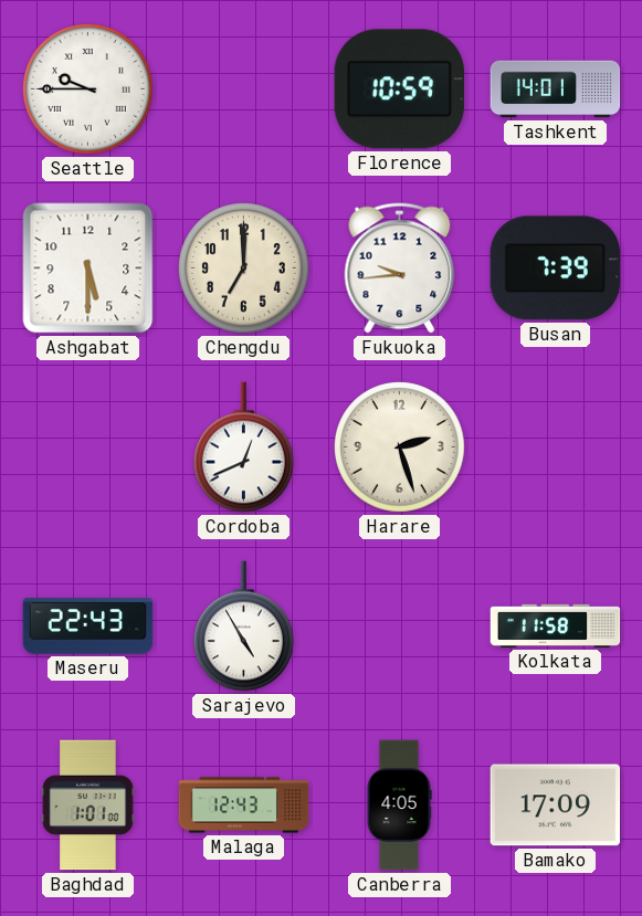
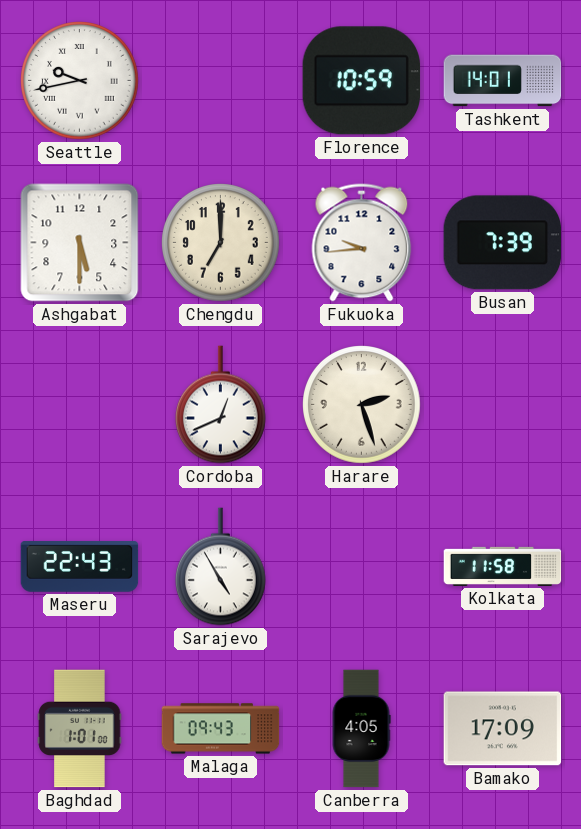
Seattle: 9:45 -> 9:43 (80, 81)
Malaga: 12:43 -> 09:43 (221, 729)
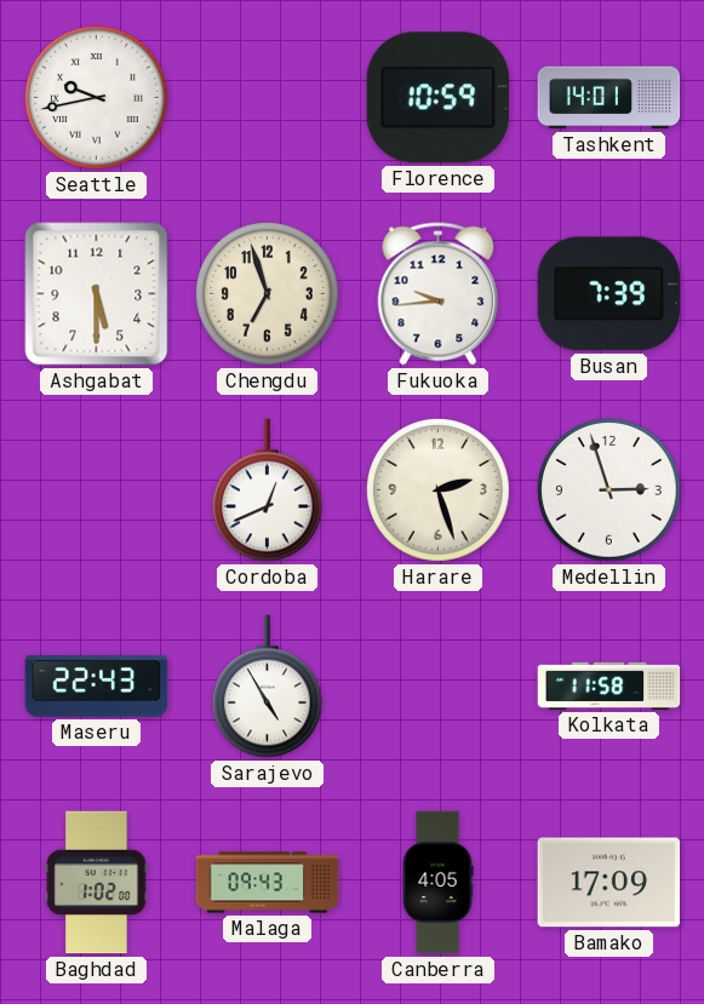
Chengdu: 7:00 -> 6:57 (268, 294)
Medellin: none -> 2:57 (609, 490)
Baghdad: 1:01 -> 1:02 (97, 883)
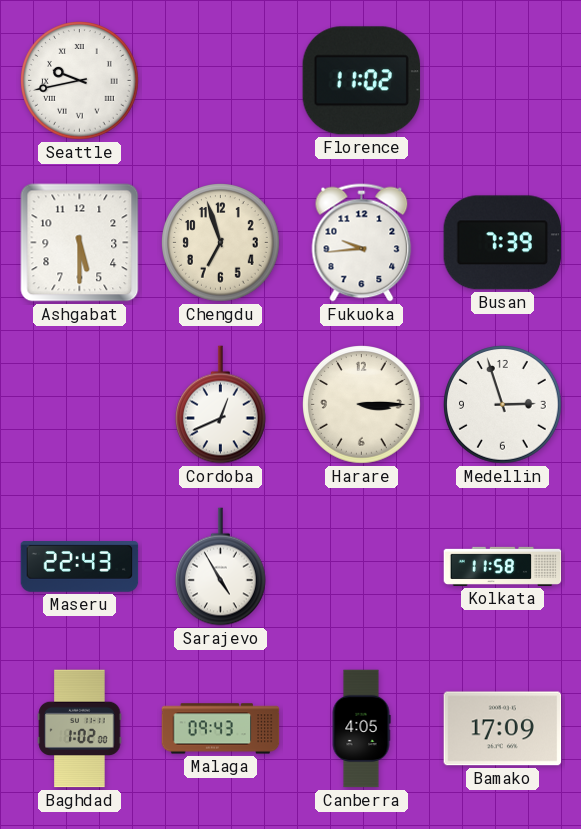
Florence: 10:59 -> 11:02 (362, 81)
Tashkent: 14:01 -> none (609, 98)
Harare: 2:27 -> 3:15 (362, 405)
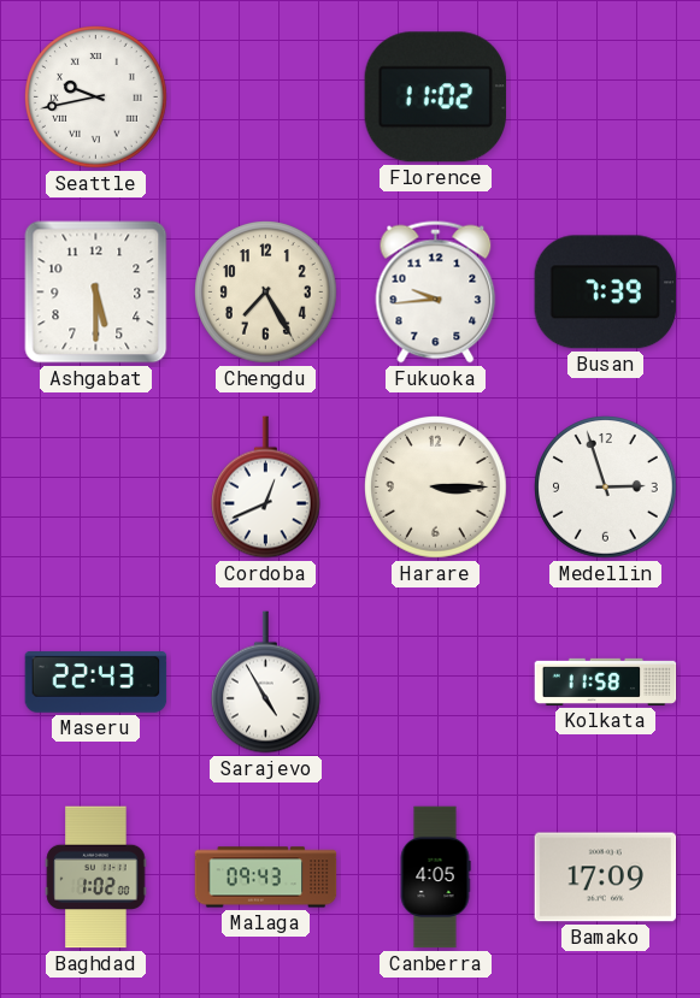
Chengdu: 6:57 -> 7:25 (266, 293)
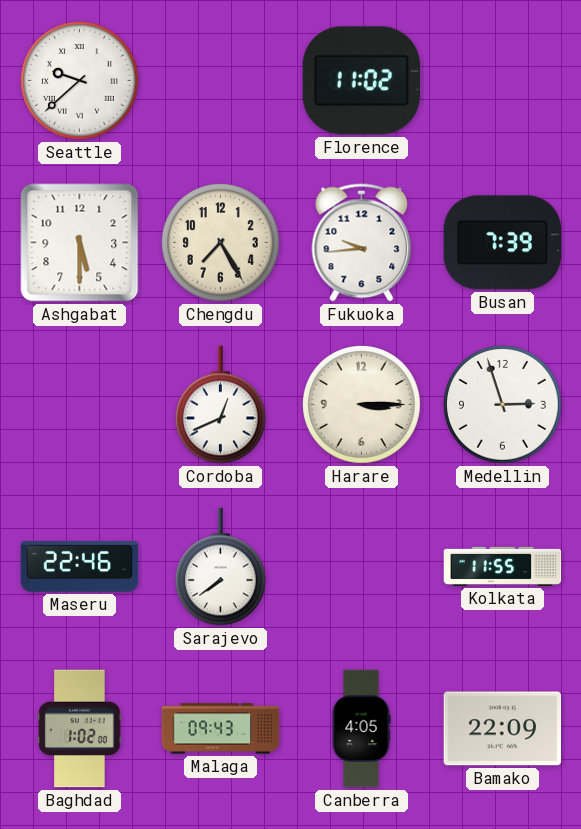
Seattle: 9:43 -> 9:38 (80, 81)
Maseru: 22:43 -> 22:46 (80, 567)
Sarajevo: 4:55 -> 7:39 (221, 567)
Kolkata: 11:58 -> 11:55 (503, 566)
Bamako: 17:09 -> 22:09 (503, 729)
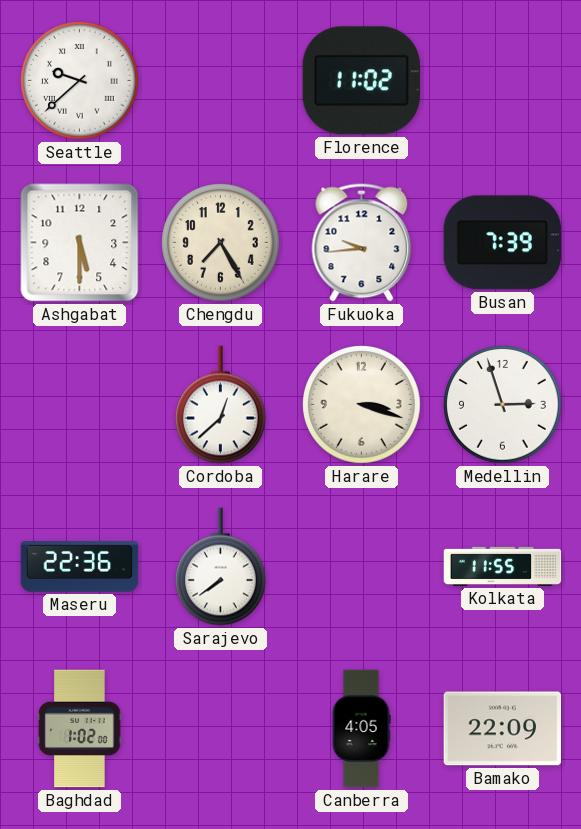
Cordoba: 12:41 -> 12:38 (221, 405)
Harare: 3:15 -> 3:18 (362, 405)
Maseru: 22:46 -> 22:36 (80, 567)
Malaga: 09:43 -> none (221, 729)
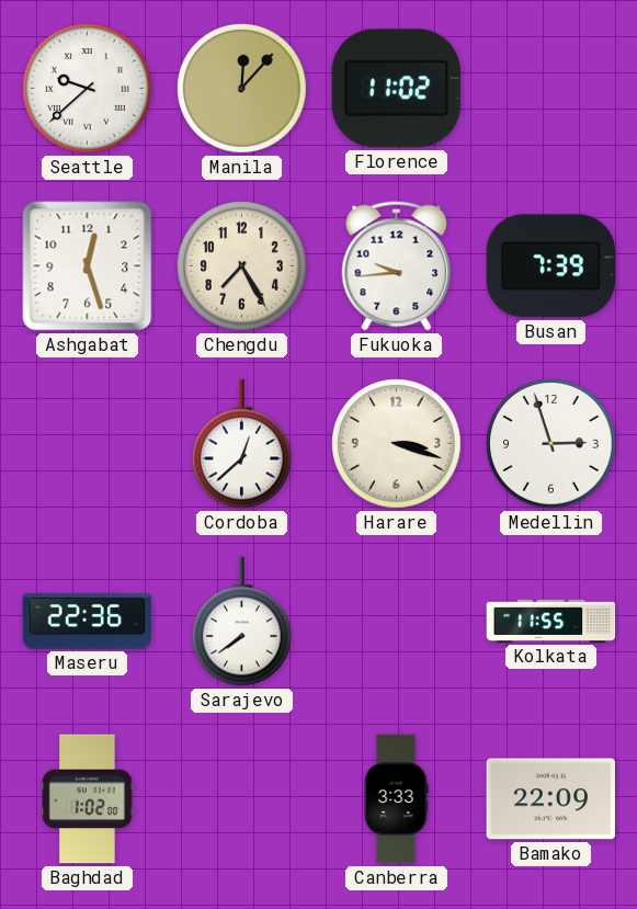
Manila: none -> 12:07 (242, 89)
Ashgabat: 5:30 -> 12:27 (88, 266)
Canberra: 4:05 -> 3:33 (396, 799)
